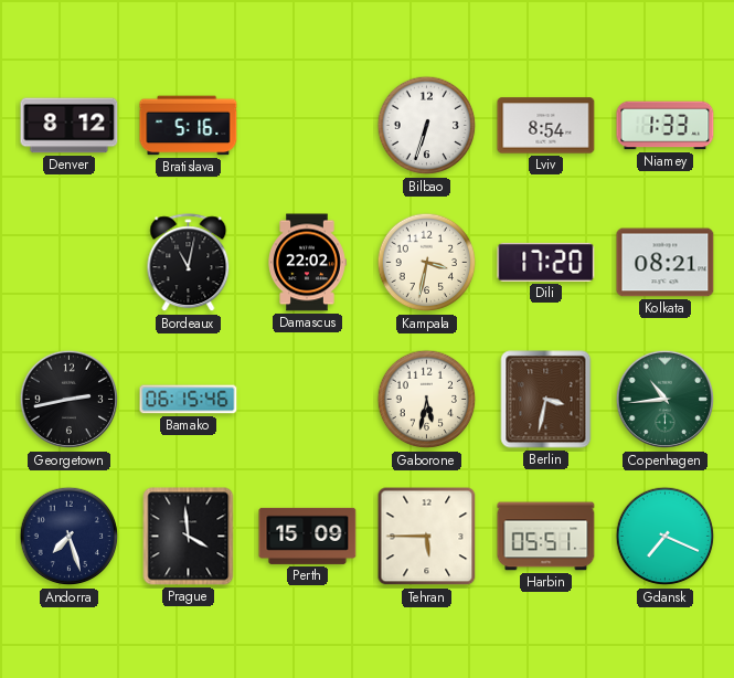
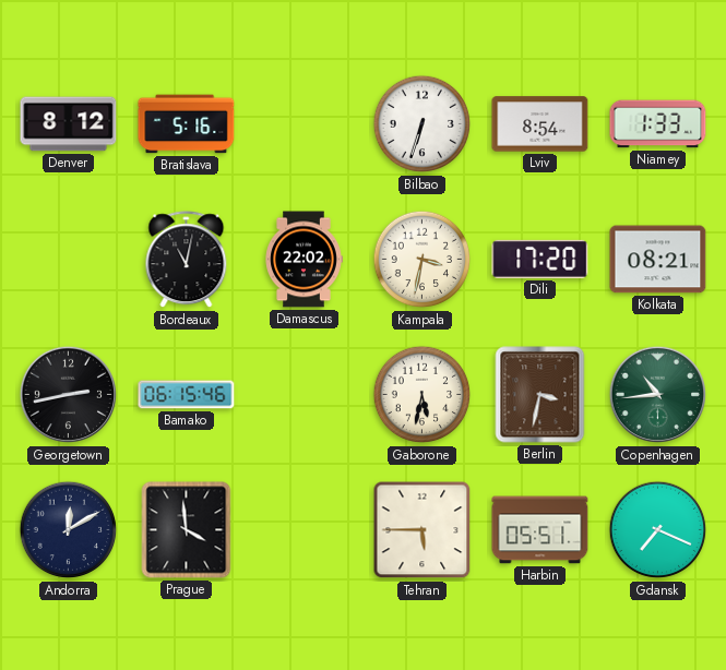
Andorra: 7:27 -> 12:10 (69, 530)
Perth: 15:09 -> none (308, 536)
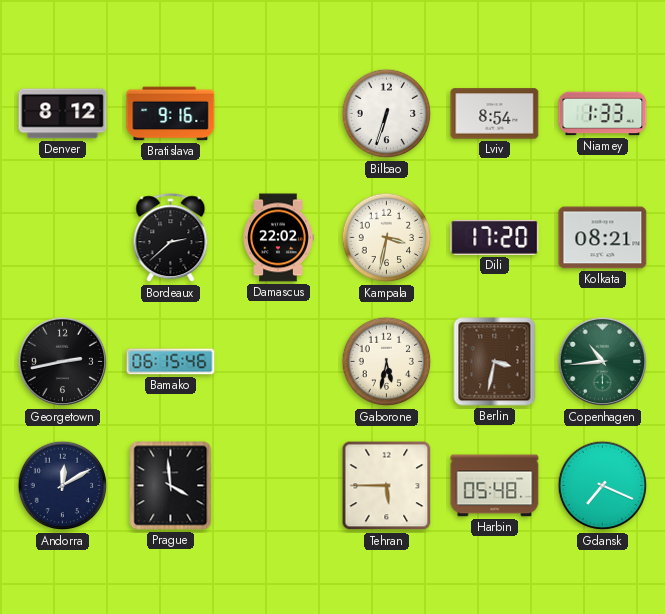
Bratislava: 5:16 -> 9:16 (171, 114)
Bordeaux: 11:02 -> 2:38 (171, 238)
Harbin: 05:51 -> 05:48 (495, 486)
